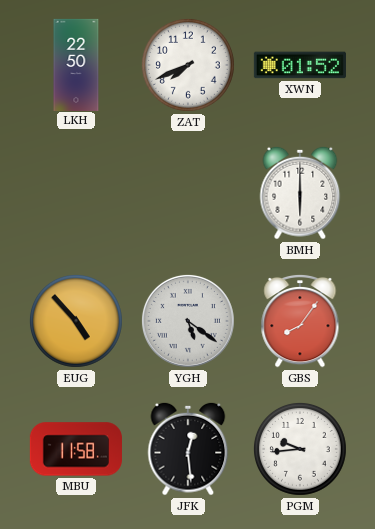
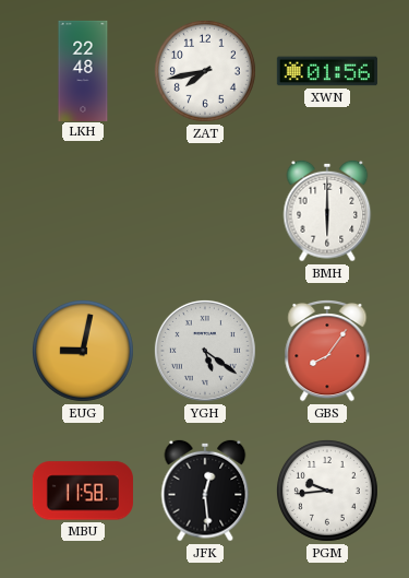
LKH: 22:50 -> 22:48 (83, 70)
ZAT: 7:41 -> 7:43 (205, 71)
XWN: 01:52 -> 01:56 (327, 71)
EUG: 4:53 -> 9:02 (83, 351)
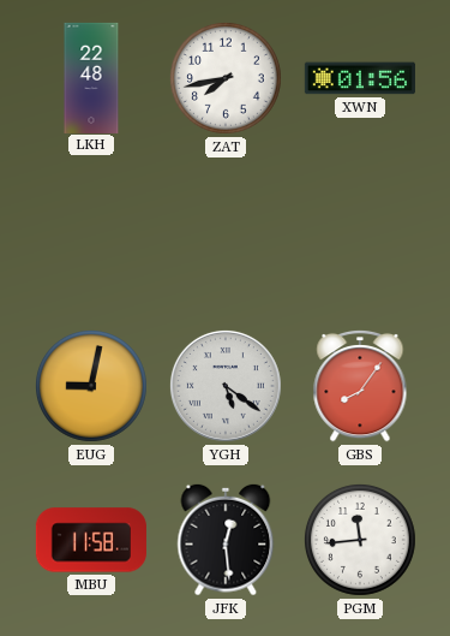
BMH: 6:00 -> none (327, 211)
PGM: 9:44 -> 11:44 (360, 540)
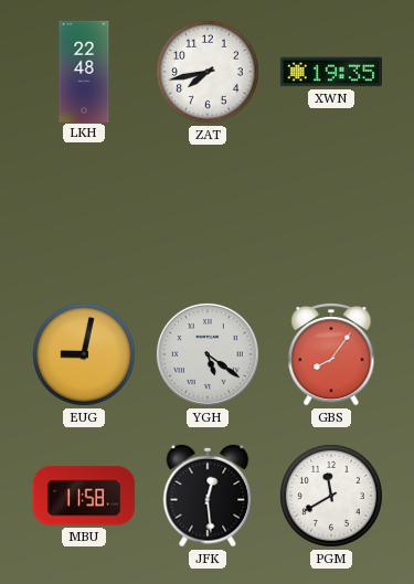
XWN: 01:56 -> 19:35 (331, 72)
PGM: 11:44 -> 11:40 (331, 496)
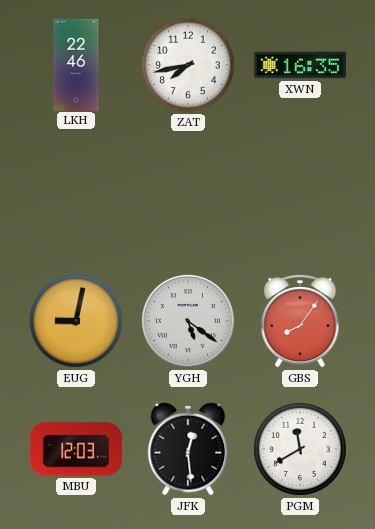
LKH: 22:48 -> 22:46 (76, 64)
XWN: 19:35 -> 16:35 (300, 65)
MBU: 11:58 -> 12:03 (76, 449)
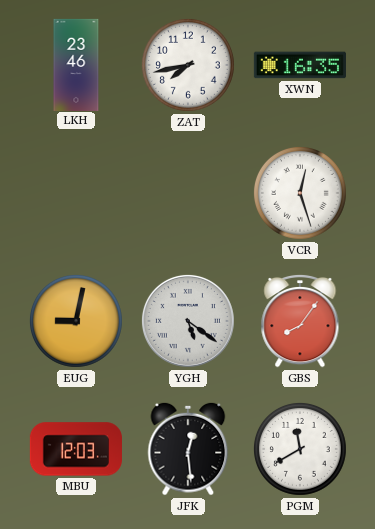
LKH: 22:46 -> 23:46 (76, 64)
VCR: none -> 12:27 (300, 193)
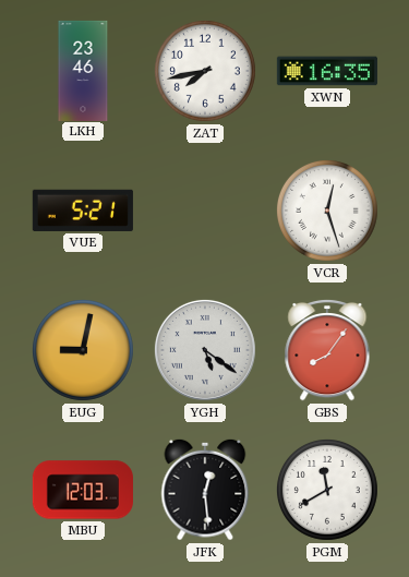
VUE: none -> 5:21 (83, 211)
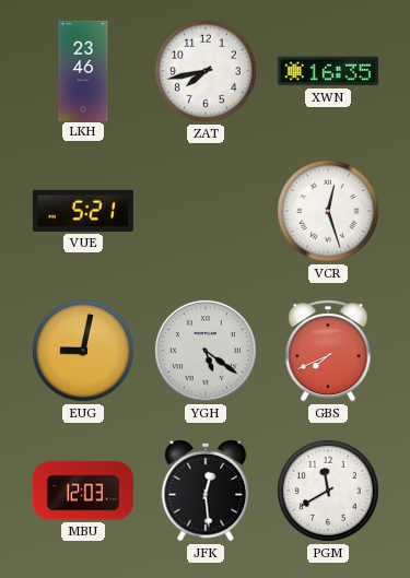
GBS: 8:06 -> 7:41 (328, 351)
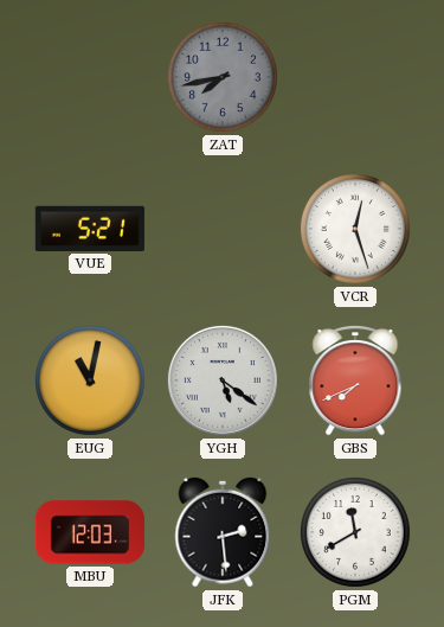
LKH: 23:46 -> none (83, 70)
ZAT dial: white -> grey (223, 77)
XWN: 16:35 -> none (328, 71)
EUG: 9:02 -> 11:02 (90, 380)
JFK: 12:29 -> 2:29 (223, 532)
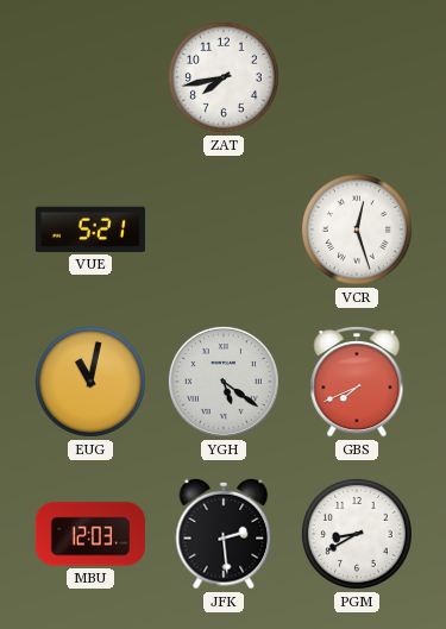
ZAT dial: grey -> white (224, 77)
PGM: 11:40 -> 8:40 (357, 534)
